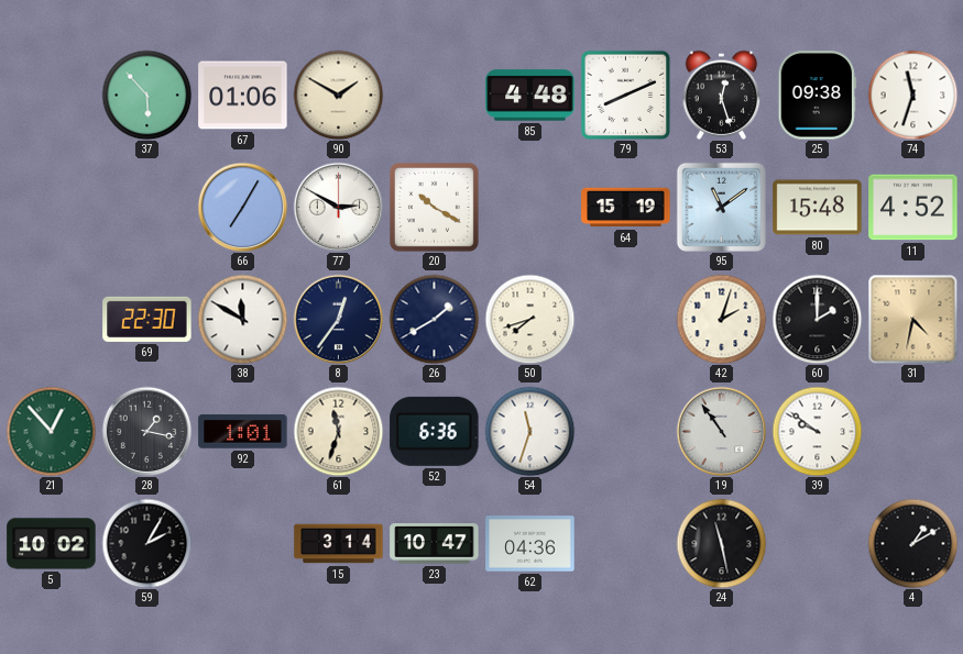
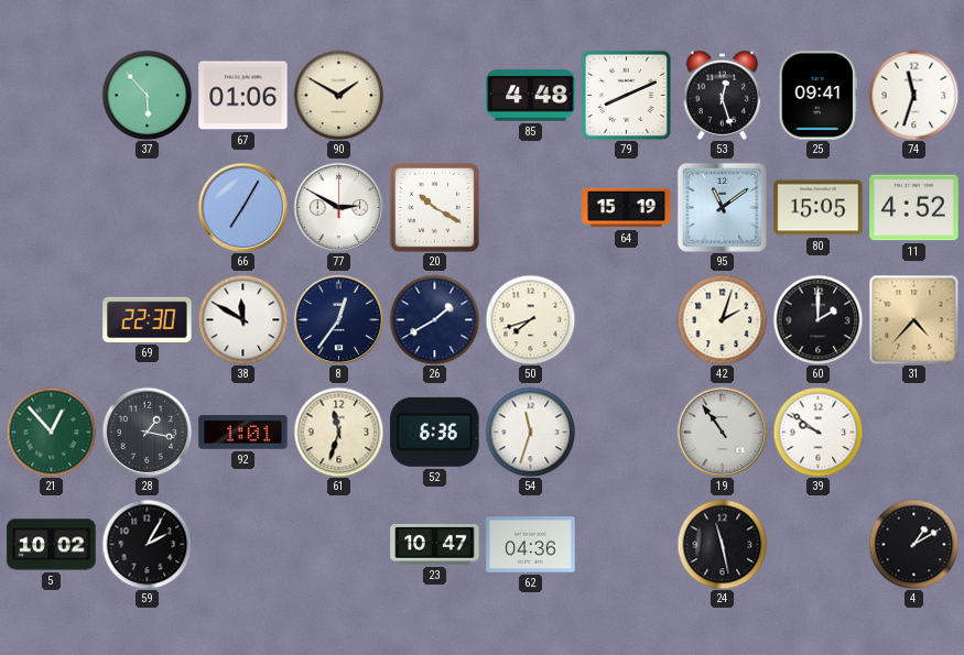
25: 09:38 -> 09:41 (817, 96)
80: 15:48 -> 15:05 (819, 208)
31: 4:32 -> 4:37 (913, 319)
15: 3:14 -> none (339, 544)
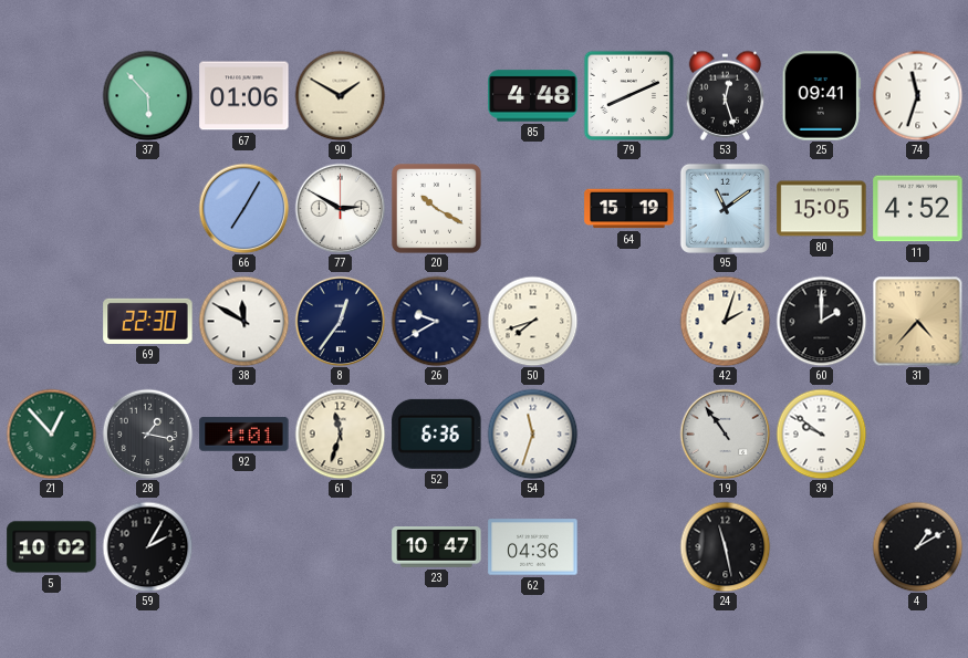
26: 1:40 -> 9:40 (436, 321)
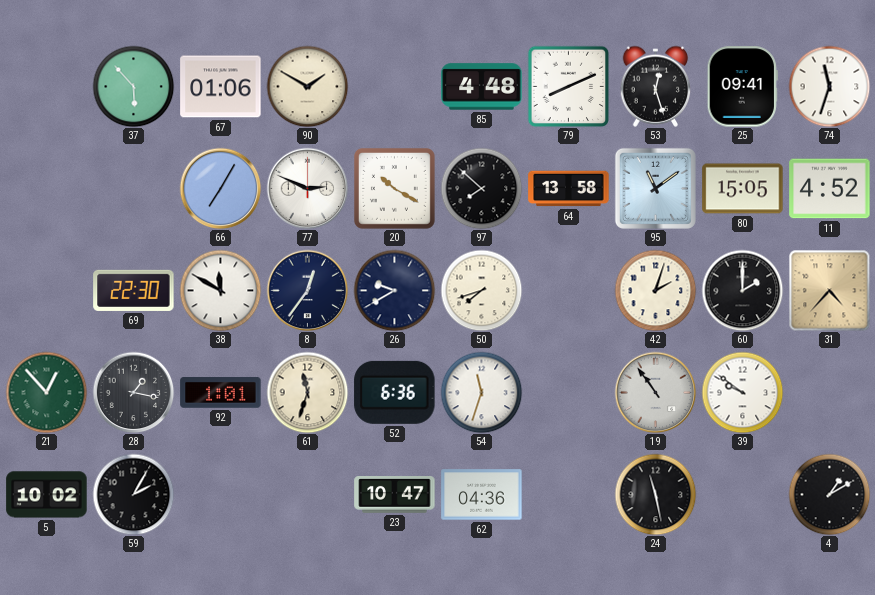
77: 2:50 -> 2:49 (307, 188)
97: none -> 7:52 (481, 188)
64: 15:19 -> 13:58 (569, 189)
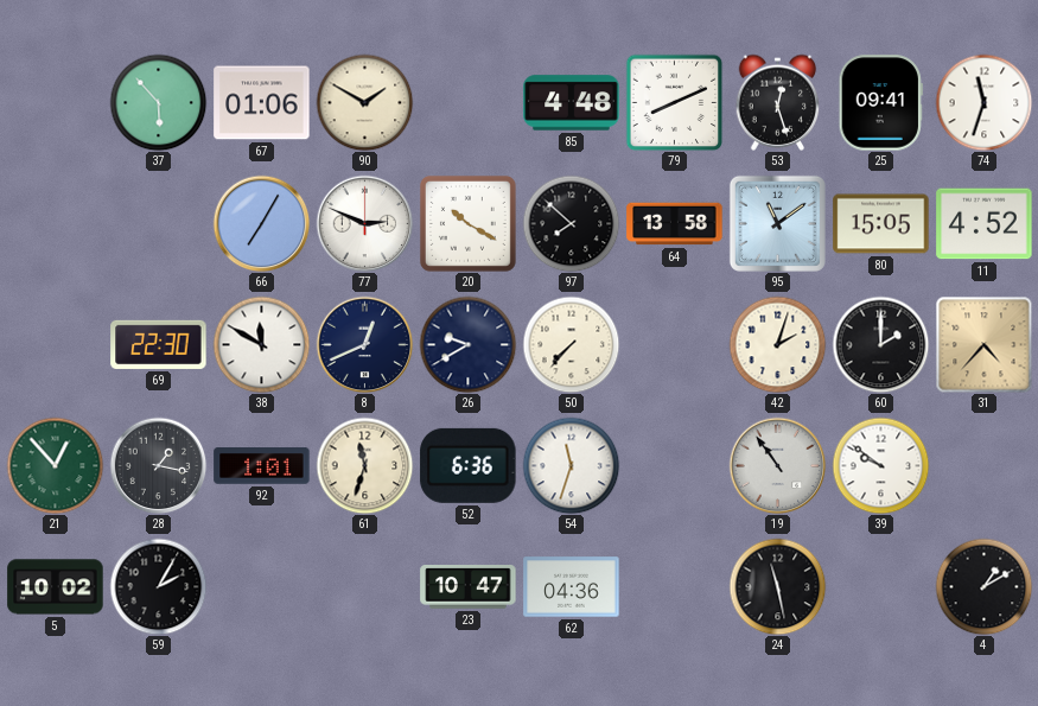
8: 12:36 -> 12:41 (364, 344)
50: 7:42 -> 7:37 (571, 344)
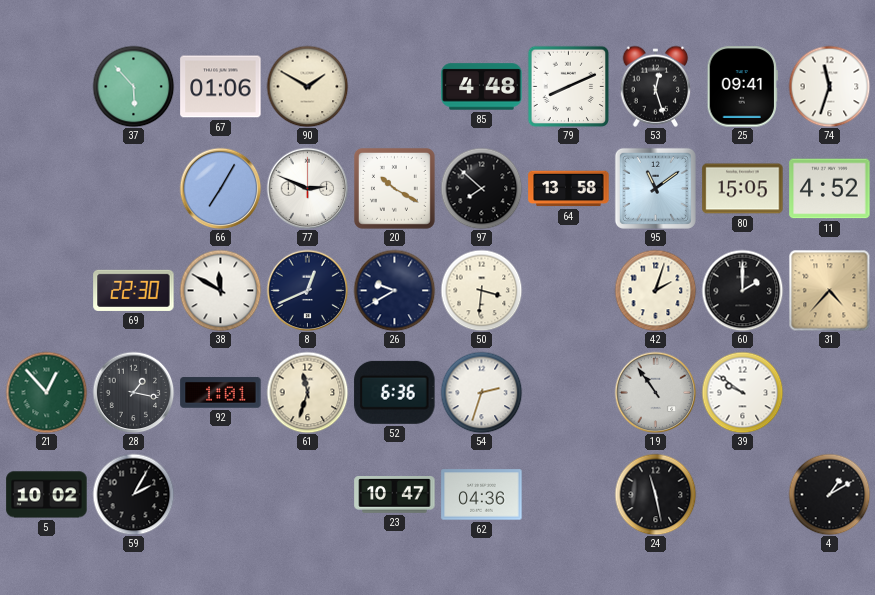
50: 7:37 -> 3:31 (481, 290)
54: 11:33 -> 2:33 (481, 392)
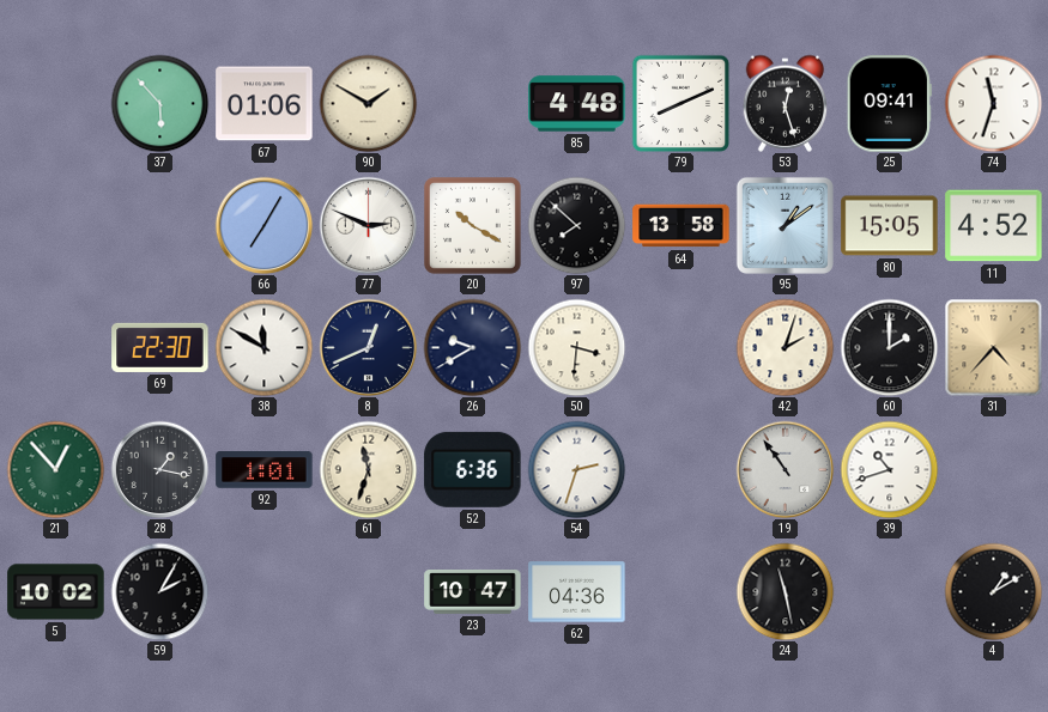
95: 11:09 -> 1:09 (785, 225)
39: 9:51 -> 10:42 (889, 469)
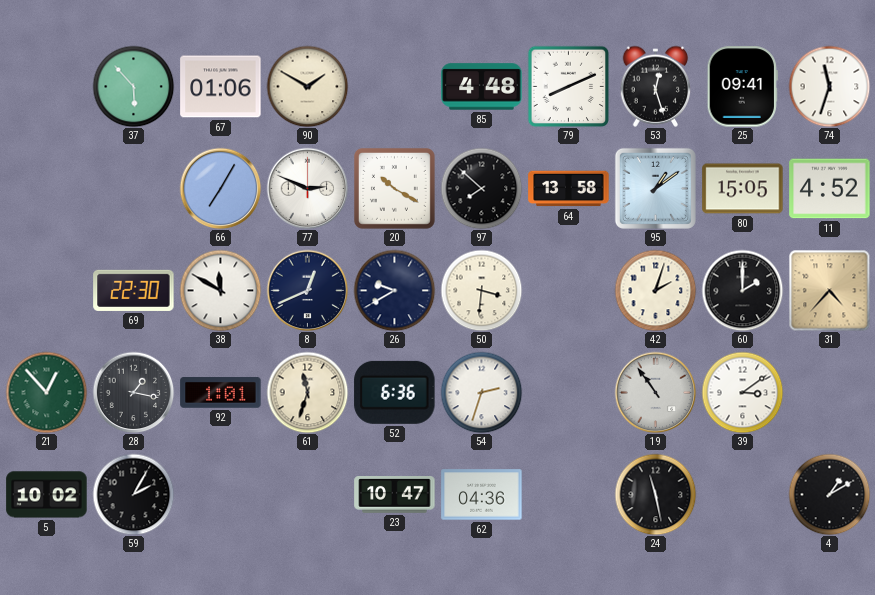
39: 10:42 -> 3:09 (742, 392)
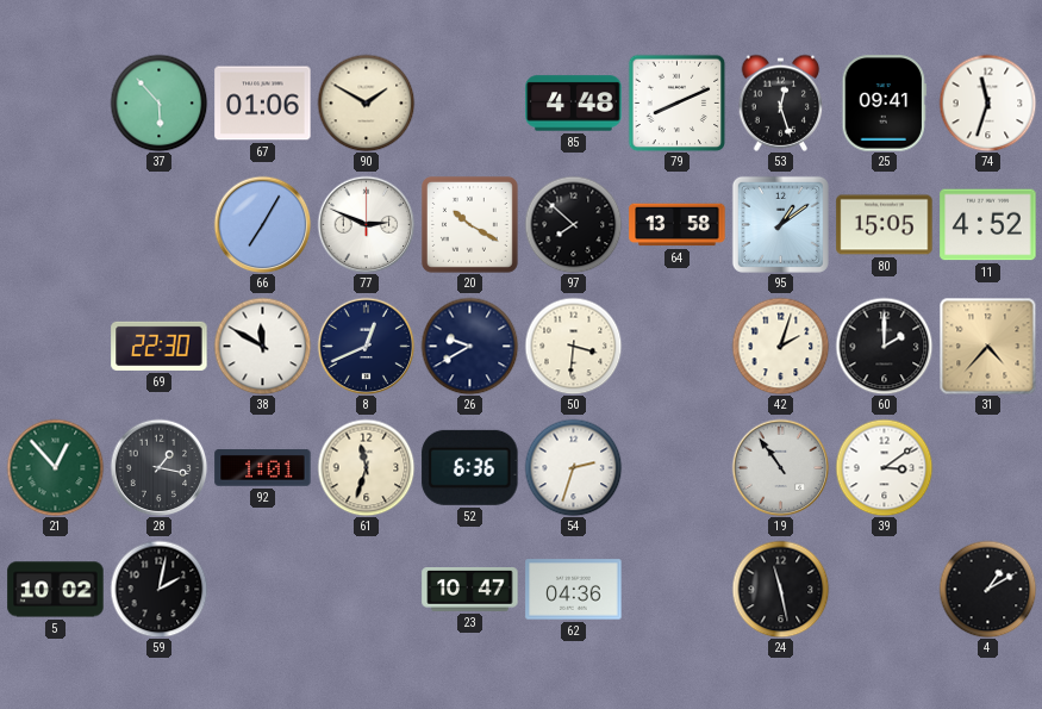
59: 2:05 -> 2:02 (158, 589)
